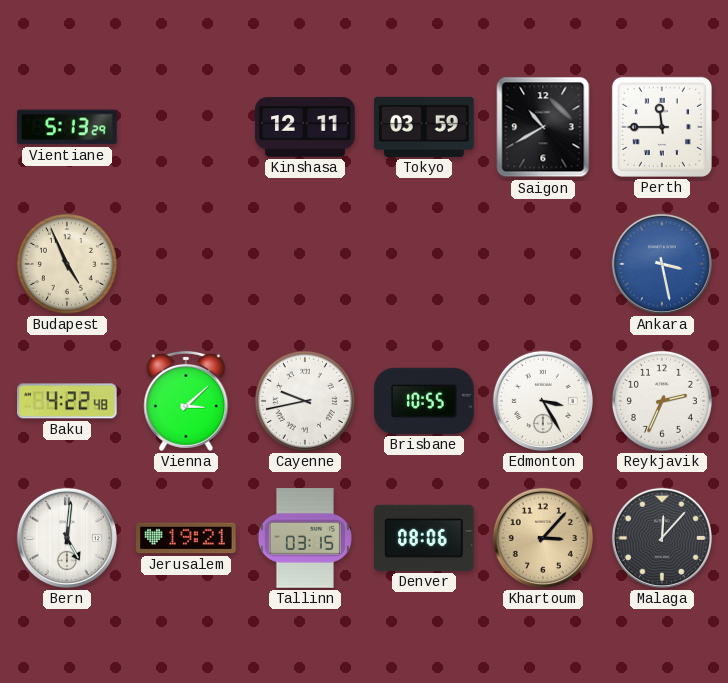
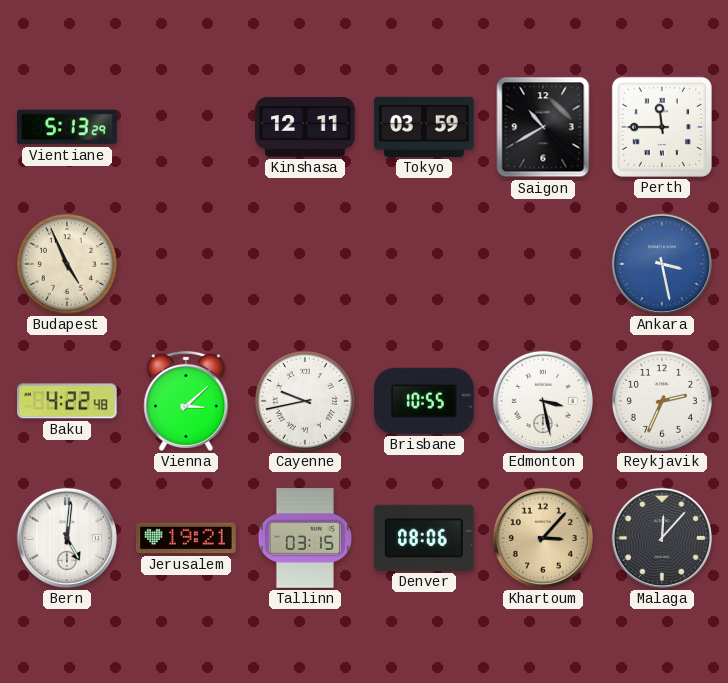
Edmonton: 3:25 -> 3:28 (543, 401)
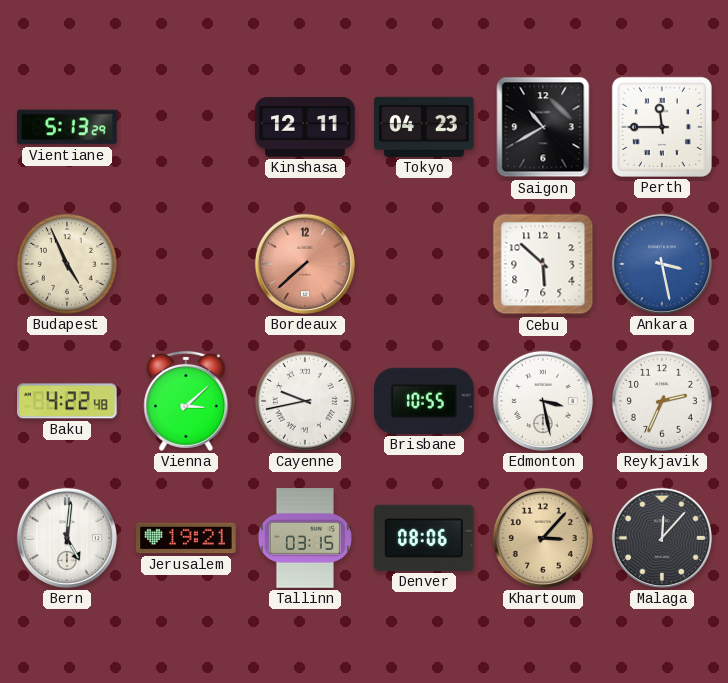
Tokyo: 03:59 -> 04:23 (424, 127)
Bordeaux: none -> 7:38 (305, 264)
Cebu: none -> 5:52 (543, 264)
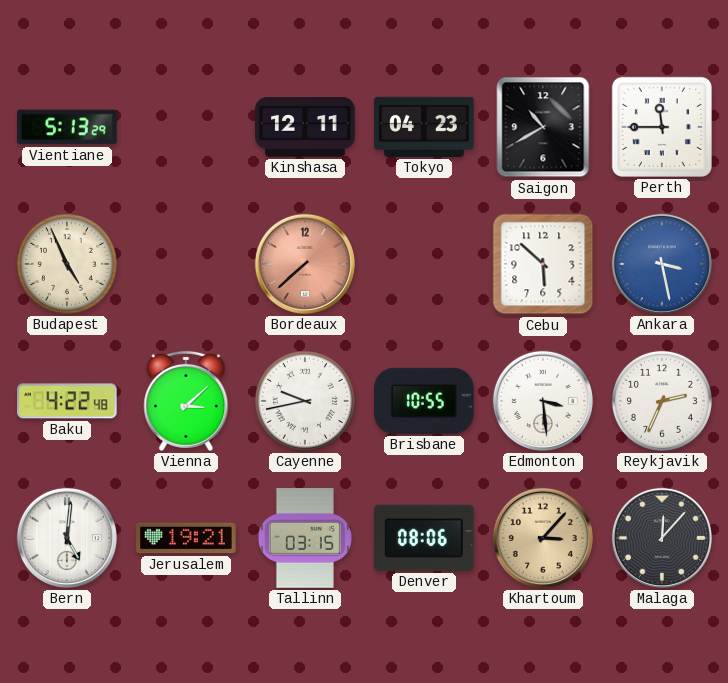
Edmonton: 3:28 -> 3:29 (543, 401)
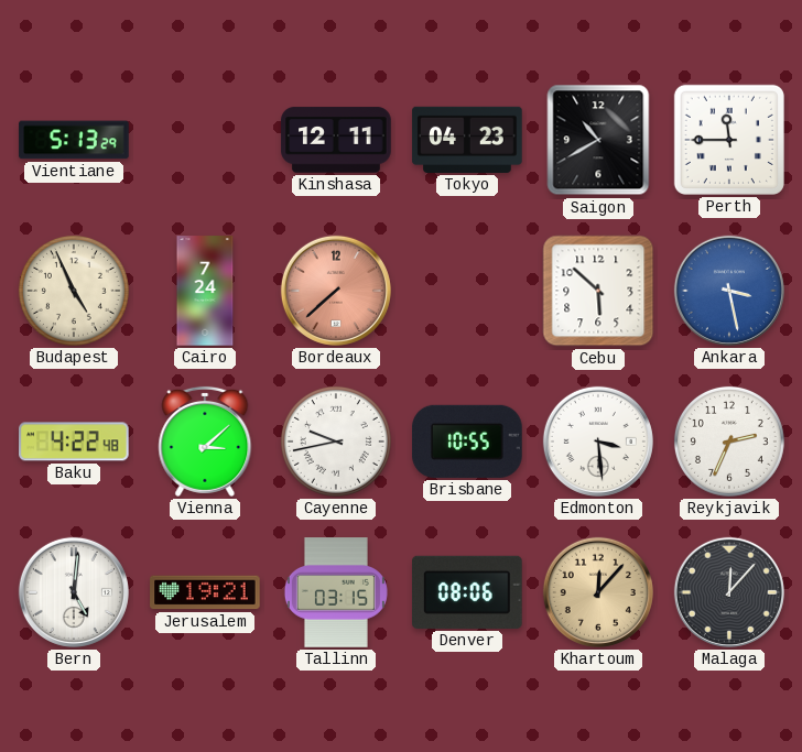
Cairo: none -> 7:24 (205, 291)
Khartoum: 3:07 -> 12:07 (598, 592)
